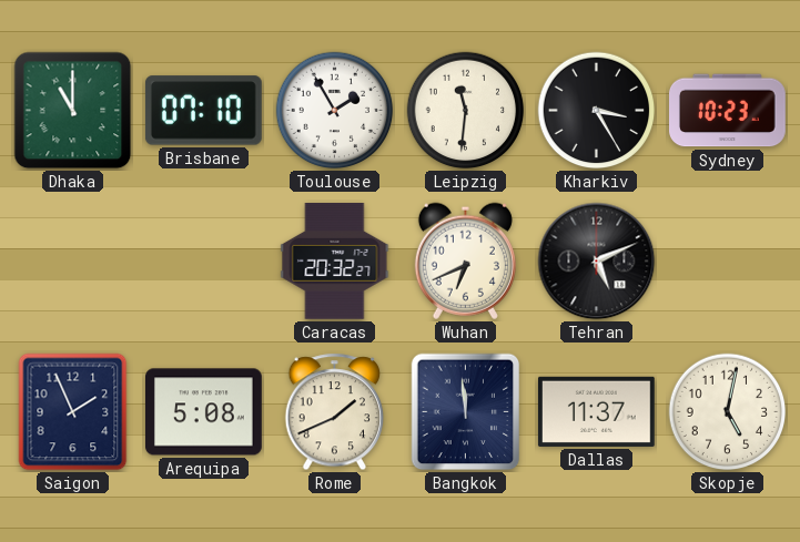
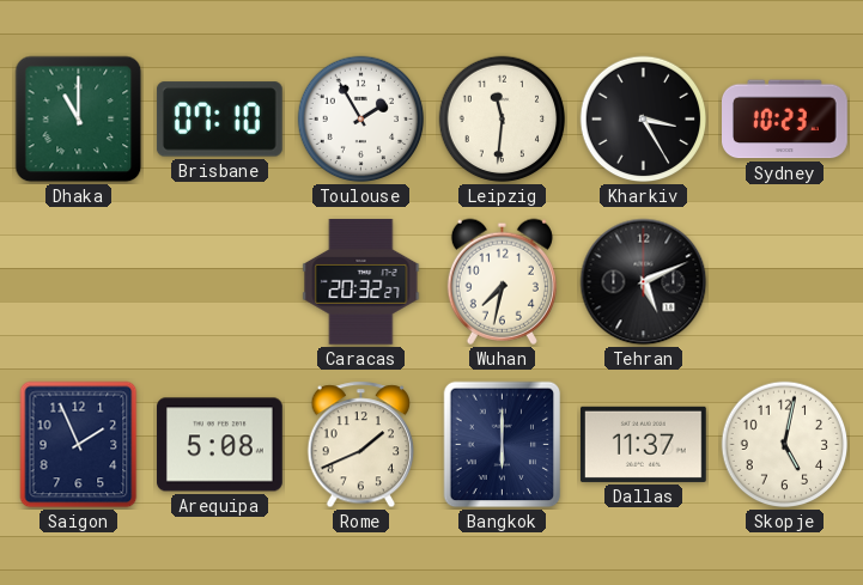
Wuhan: 6:41 -> 7:32 (502, 281)
Bangkok: 11:59 -> 6:00 (503, 445)
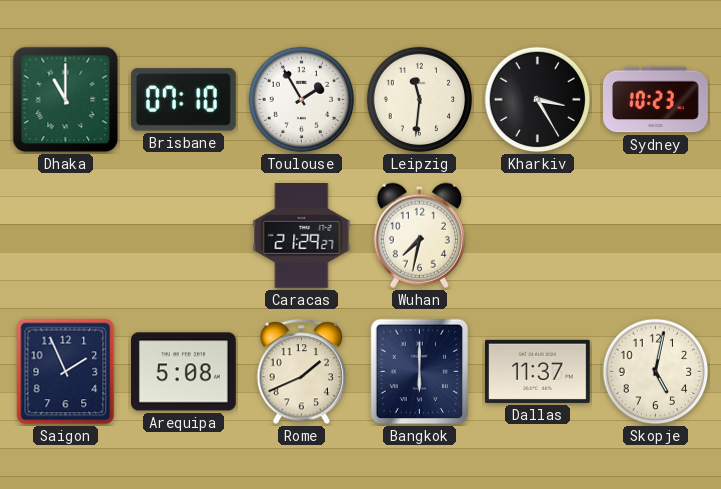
Caracas: 20:32 -> 21:29 (302, 235)
Tehran: 5:11 -> none (644, 282)
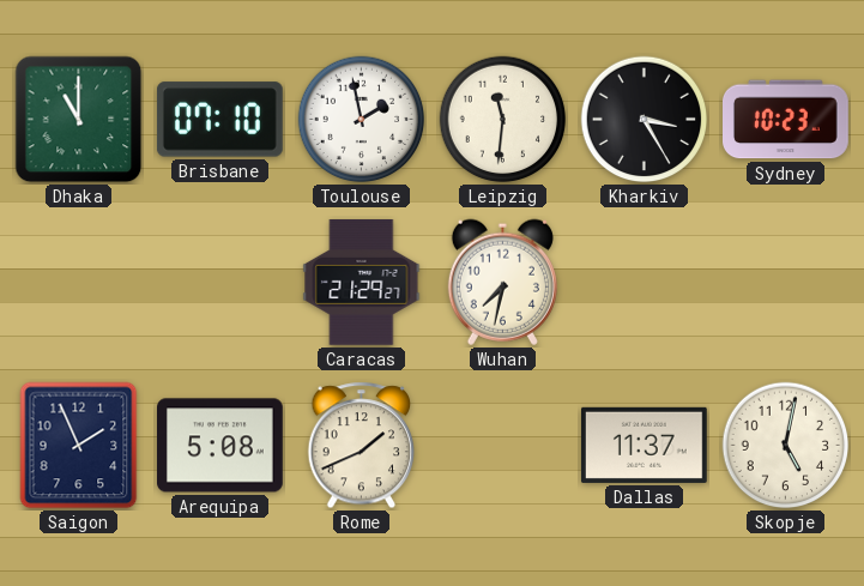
Toulouse: 1:55 -> 1:58 (362, 120)
Bangkok: 6:00 -> none (420, 372)
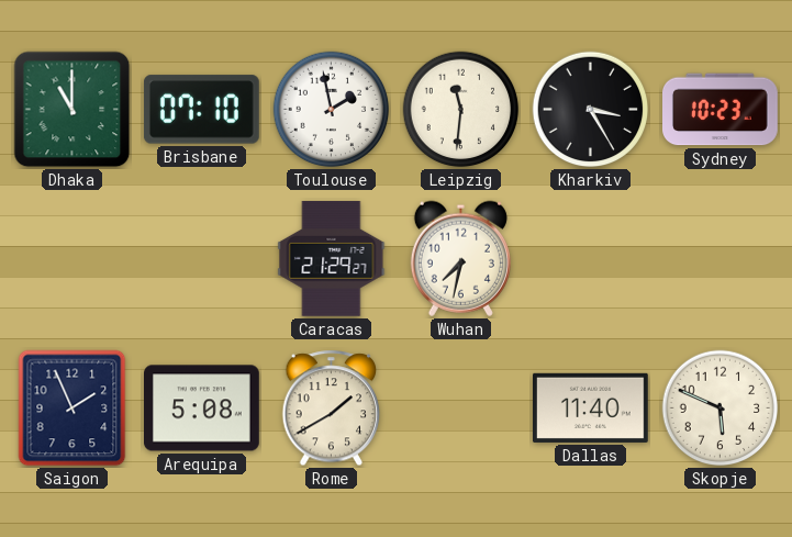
Rome: 1:41 -> 1:40 (332, 409)
Dallas: 11:37 -> 11:40 (590, 407)
Skopje: 5:02 -> 5:49 (721, 409)
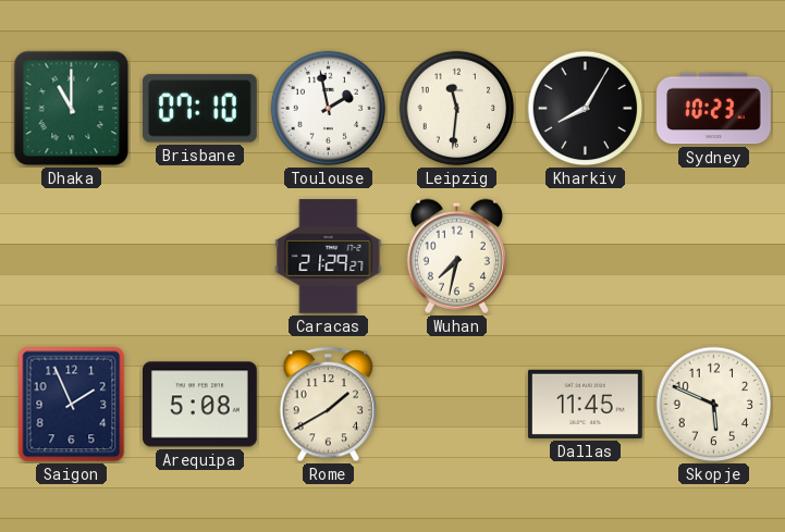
Kharkiv: 3:25 -> 8:05 (586, 109)
Dallas: 11:40 -> 11:45 (585, 404)
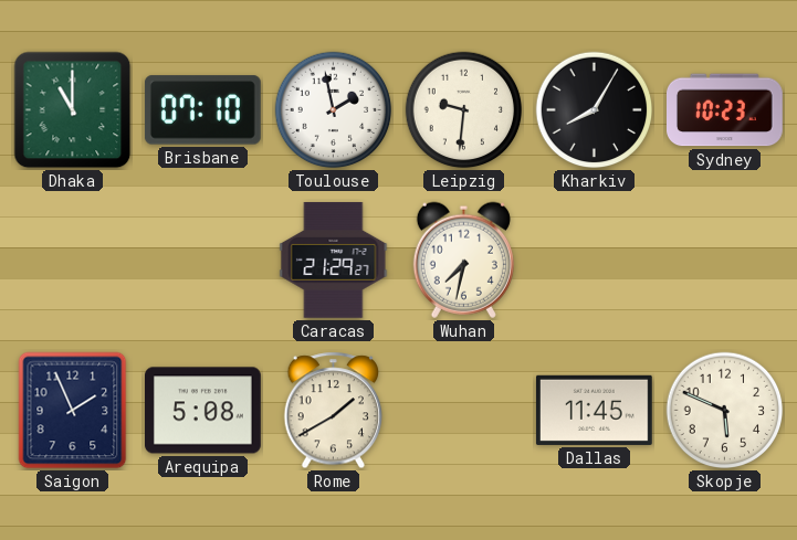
Leipzig: 11:31 -> 9:31 (464, 110)
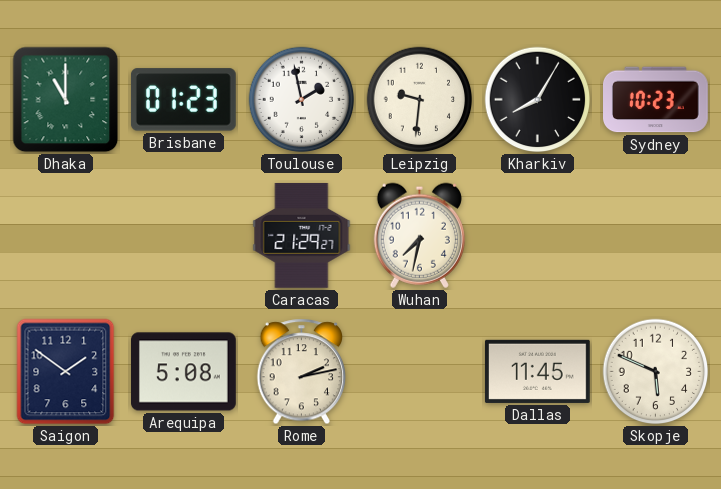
Brisbane: 07:10 -> 01:23 (183, 100)
Saigon: 1:56 -> 1:51 (66, 372)
Rome: 1:40 -> 2:13 (302, 372)
